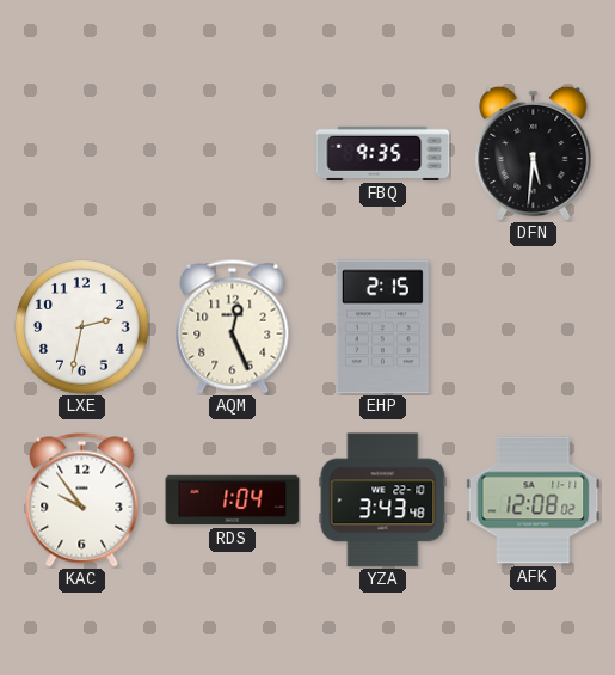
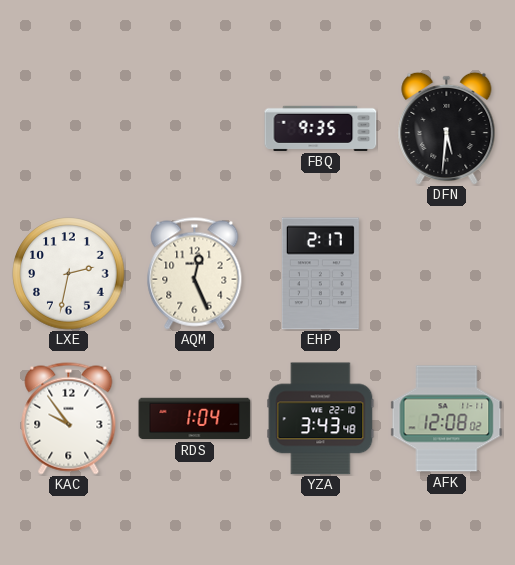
EHP: 2:15 -> 2:17 (320, 274)
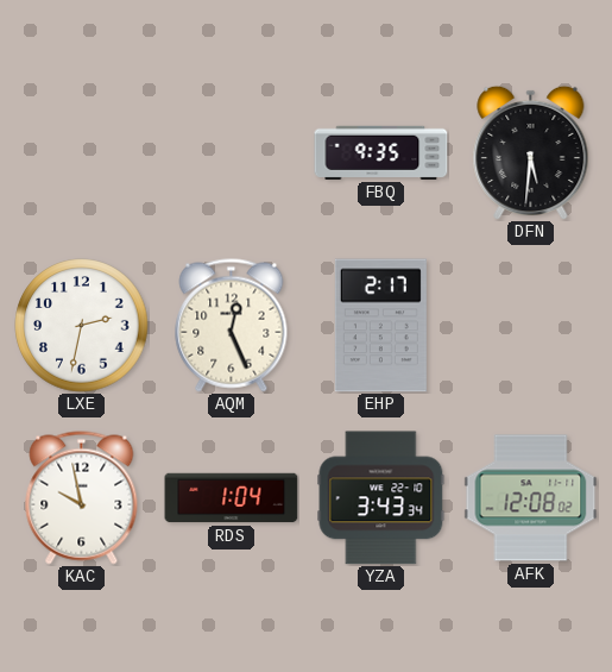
KAC: 9:54 -> 9:58 (82, 498)
YZA: 3:43:48 -> 3:43:34 (381, 498)
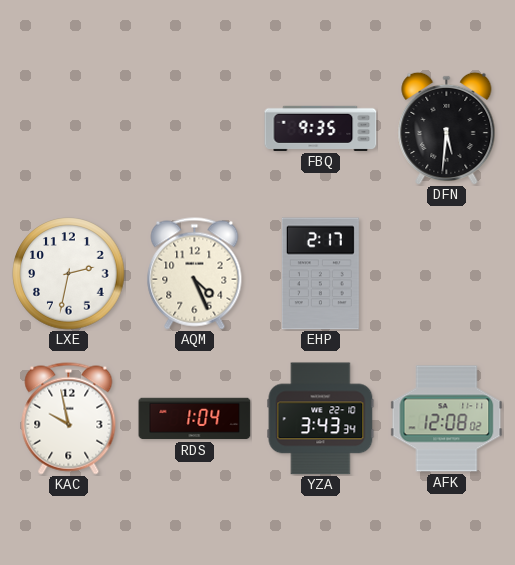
AQM: 12:26 -> 4:26 (195, 274)
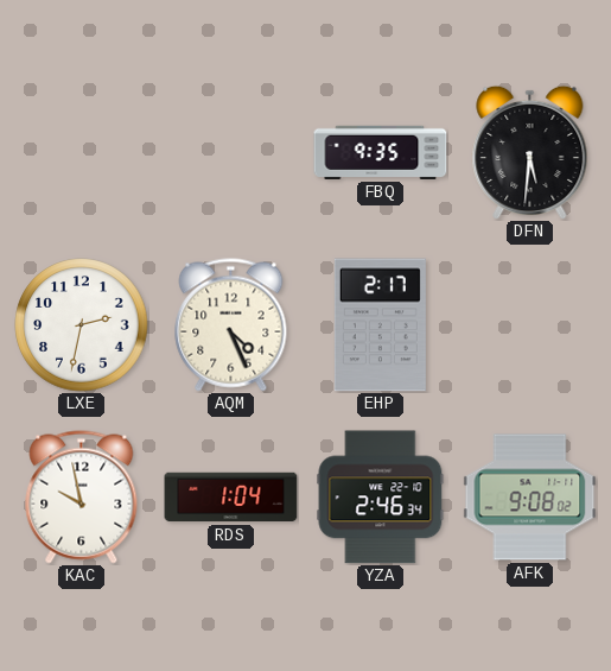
YZA: 3:43 -> 2:46 (381, 498)
AFK: 12:08 -> 9:08 (530, 498)
